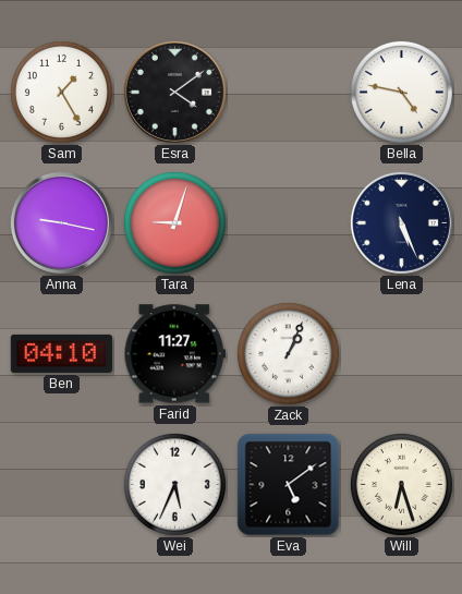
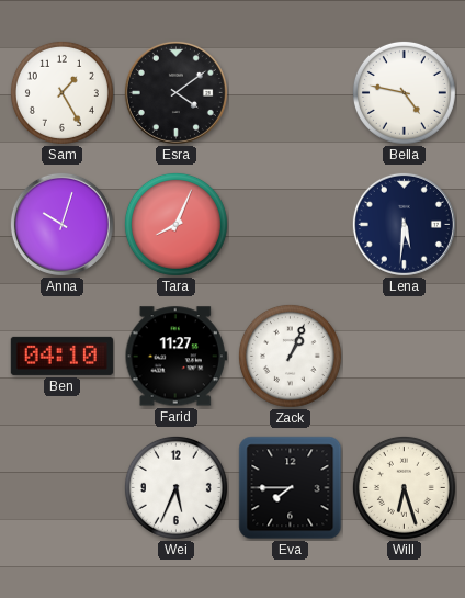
Anna: 9:17 -> 10:03 (61, 224)
Tara: 9:03 -> 8:04 (175, 224)
Lena: 5:26 -> 5:31 (404, 224)
Eva: 5:09 -> 7:45 (291, 488)
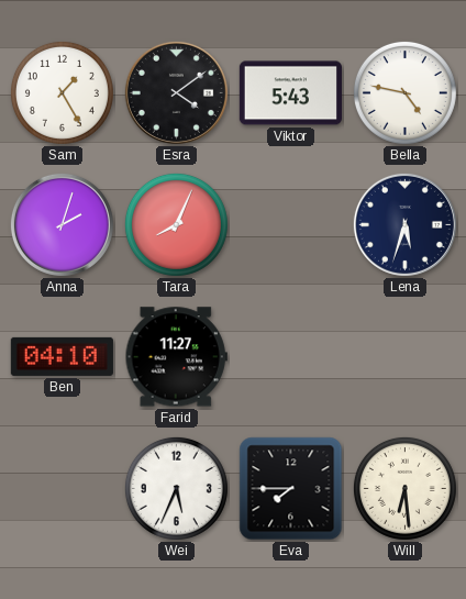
Viktor: none -> 5:43 (290, 93)
Anna: 10:03 -> 2:03 (62, 224)
Lena: 5:31 -> 5:33 (404, 224)
Zack: 1:04 -> none (290, 356)
Will: 6:27 -> 6:29 (404, 488)
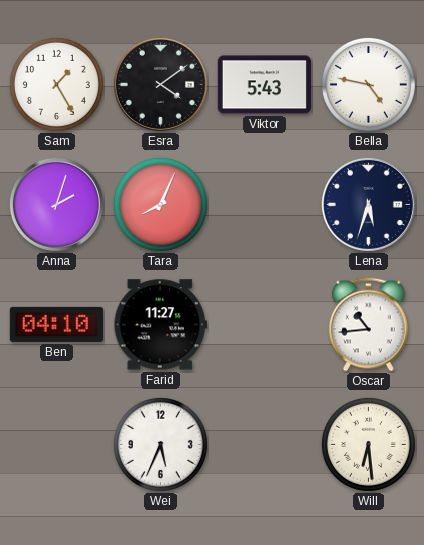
Oscar: none -> 10:44 (369, 325)
Eva: 7:45 -> none (291, 489)
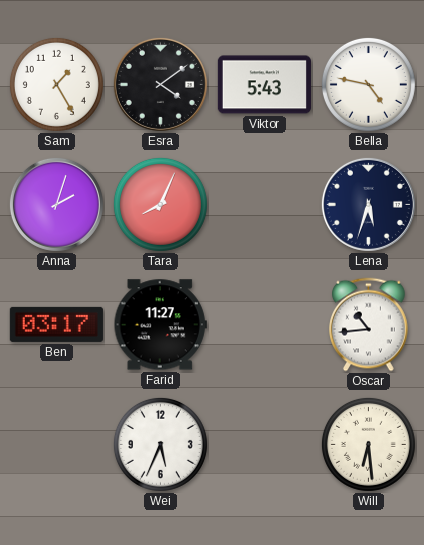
Ben: 04:10 -> 03:17 (56, 324)
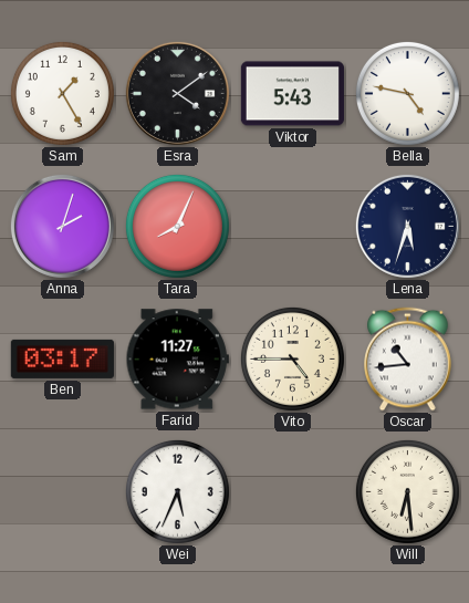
Vito: none -> 4:45 (292, 358)
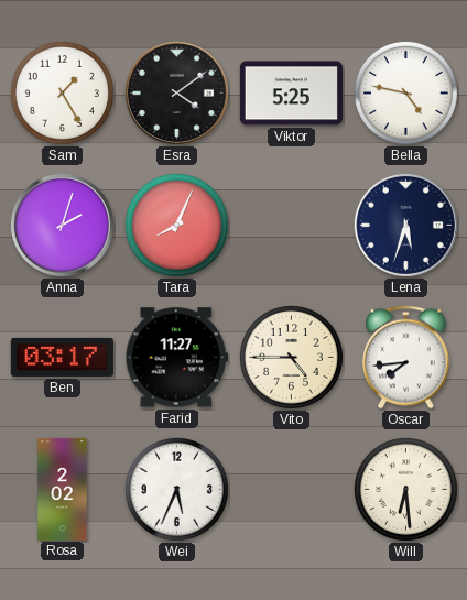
Viktor: 5:43 -> 5:25 (291, 94)
Oscar: 10:44 -> 7:44 (406, 358)
Rosa: none -> 2:02 (63, 489)
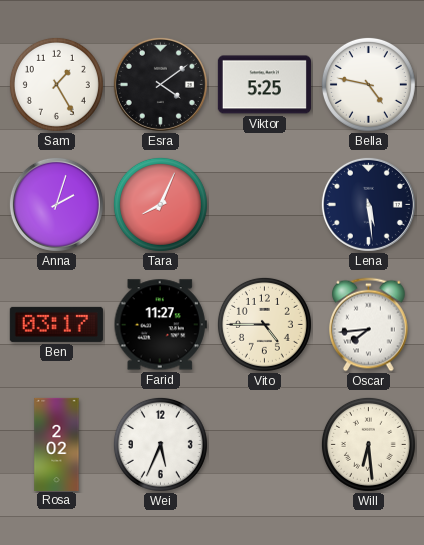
Lena: 5:33 -> 5:29 (368, 204)
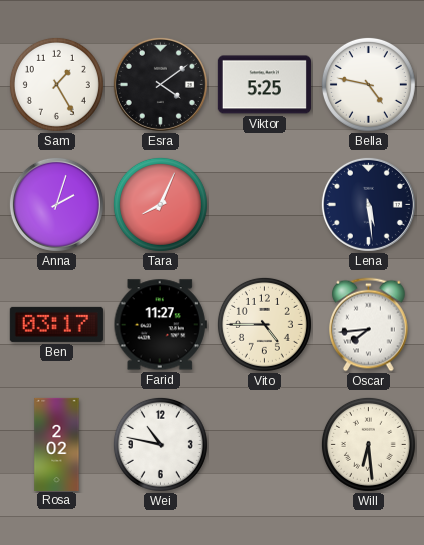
Wei: 5:34 -> 10:47 (160, 444)
